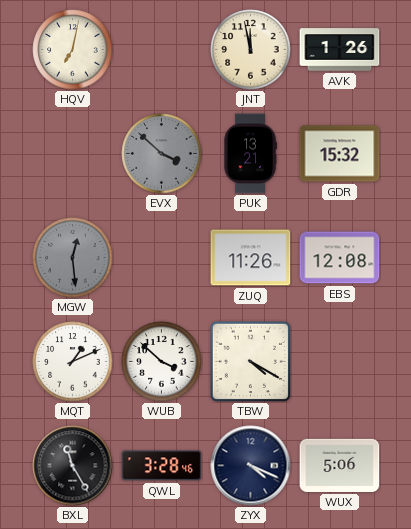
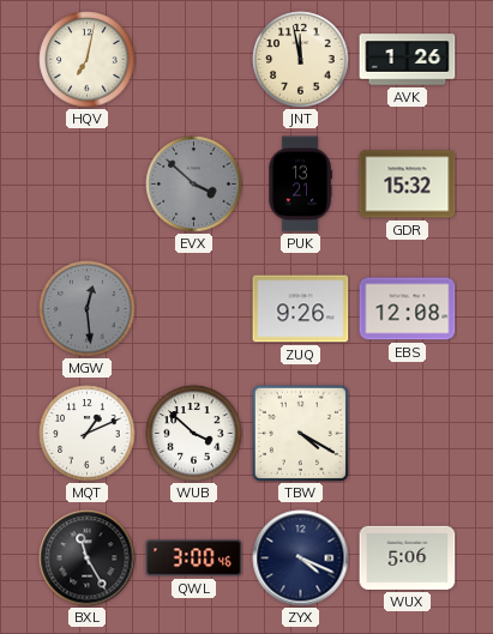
ZUQ: 11:26 -> 9:26 (301, 309)
QWL: 3:28 -> 3:00 (194, 558)
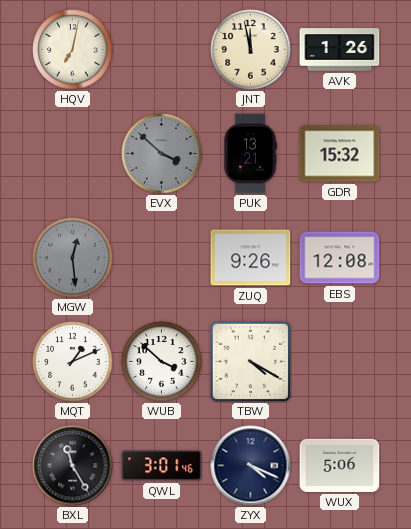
QWL: 3:00 -> 3:01 (162, 466)
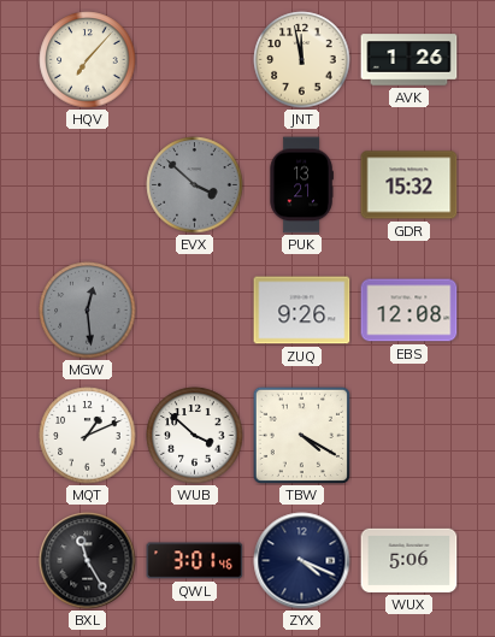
HQV: 7:02 -> 7:07 (88, 60)
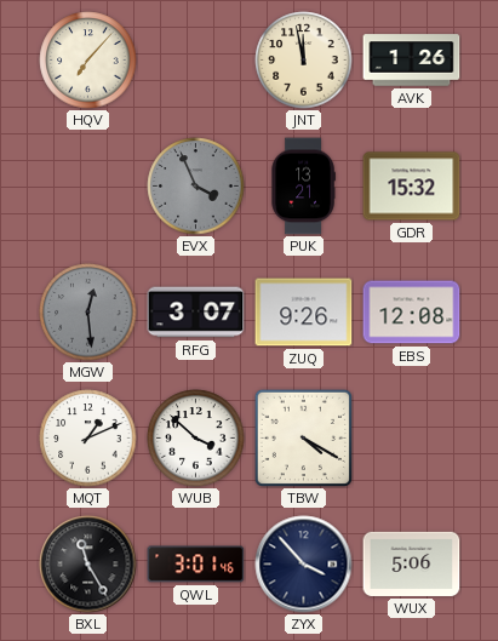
EVX: 3:52 -> 3:56 (196, 187)
RFG: none -> 3:07 (196, 313)
ZYX: 4:19 -> 3:53 (304, 565)
